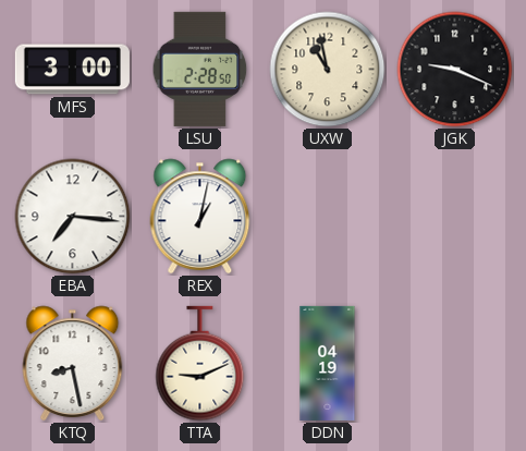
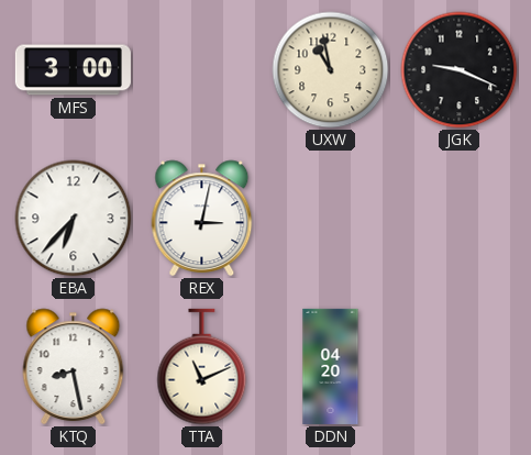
LSU: 2:28 -> none (200, 69)
EBA: 7:16 -> 6:37 (74, 219)
REX: 1:02 -> 3:02 (202, 219)
TTA: 9:11 -> 11:11 (202, 367)
DDN: 04:19 -> 04:20 (331, 366)
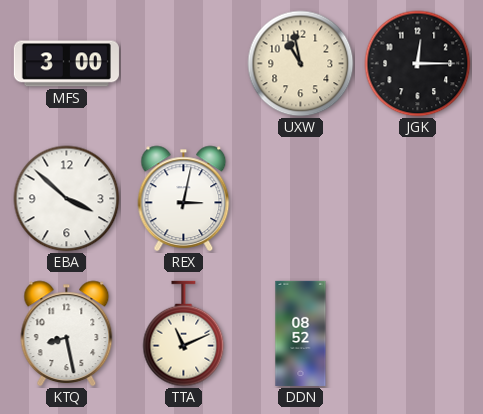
JGK: 9:19 -> 12:15 (418, 64)
EBA: 6:37 -> 3:52 (67, 199)
DDN: 04:20 -> 08:52 (301, 333)
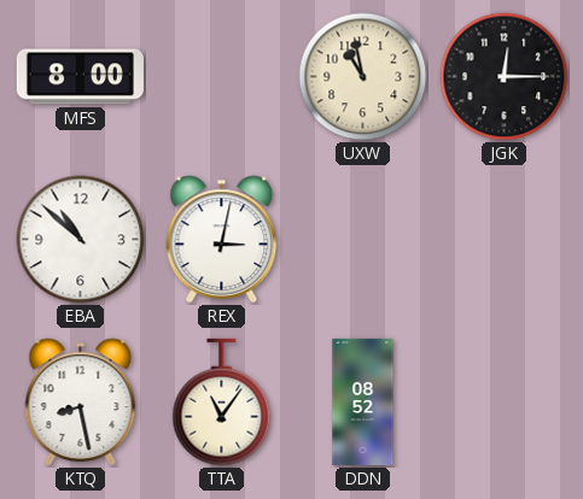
MFS: 3:00 -> 8:00 (80, 77)
EBA: 3:52 -> 10:52 (81, 240)
TTA: 11:11 -> 11:06 (222, 403)
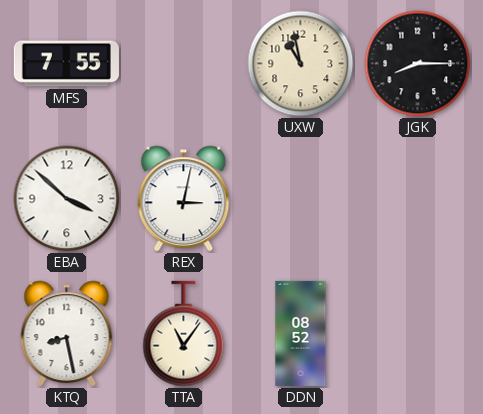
MFS: 8:00 -> 7:55 (66, 64)
JGK: 12:15 -> 8:15 (418, 64)
EBA: 10:52 -> 3:52 (67, 199)
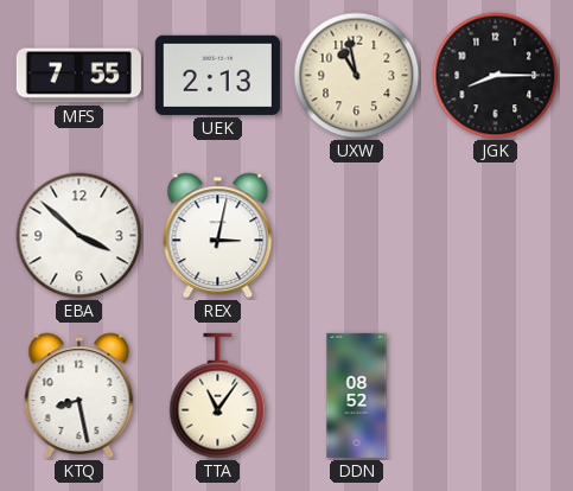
UEK: none -> 2:13 (217, 75)
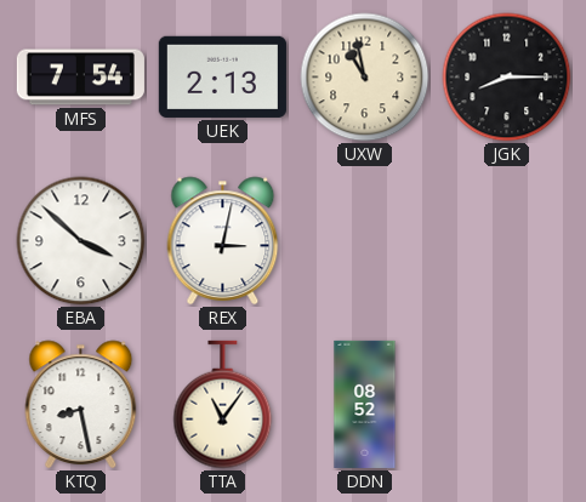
MFS: 7:55 -> 7:54 (80, 78)
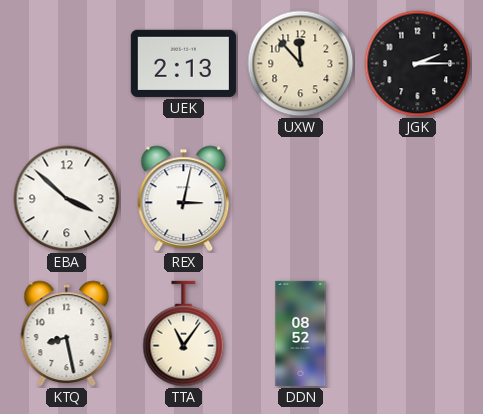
MFS: 7:54 -> none (80, 78)
UXW: 10:58 -> 11:53 (301, 64)
JGK: 8:15 -> 2:15 (418, 64)
